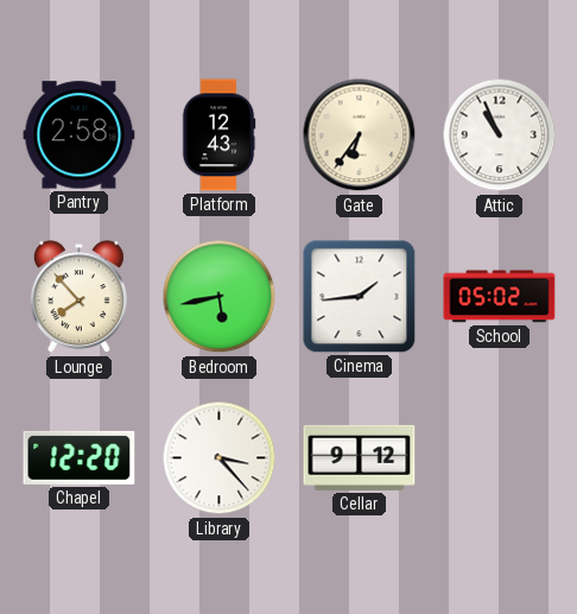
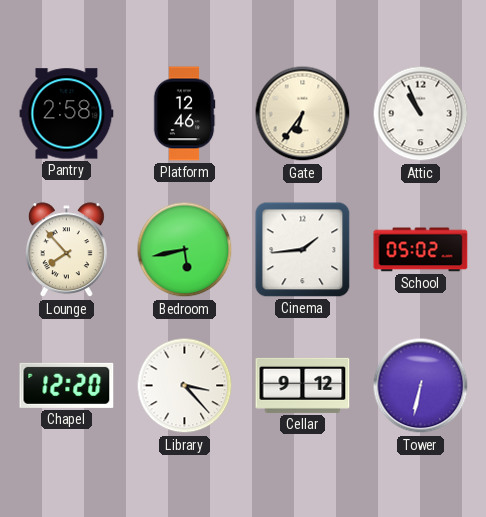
Platform: 12:43 -> 12:46 (184, 114)
Tower: none -> 6:32 (421, 386)
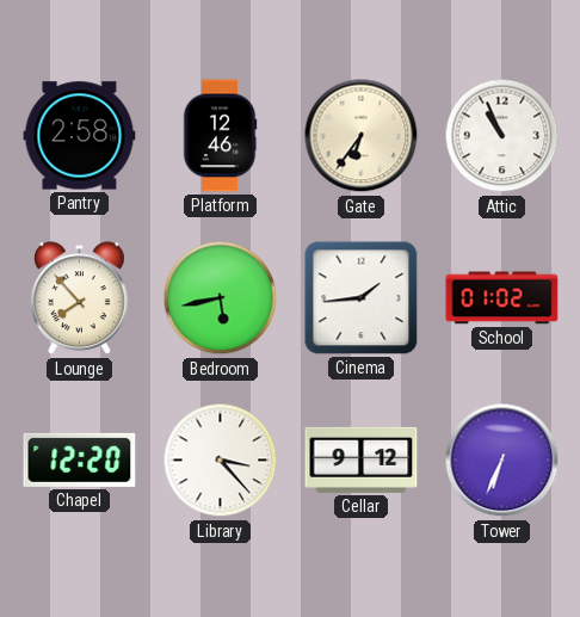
School: 05:02 -> 01:02 (502, 298)
Tower: 6:32 -> 6:34 (502, 461)
